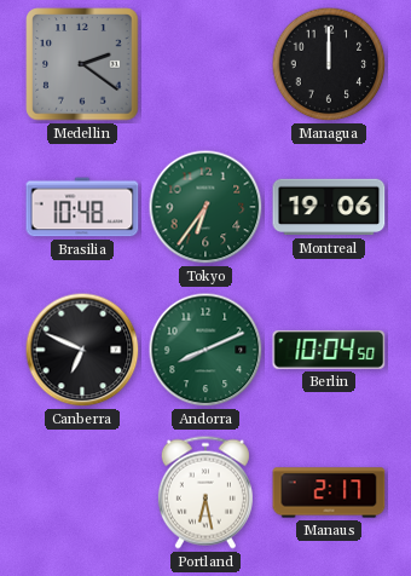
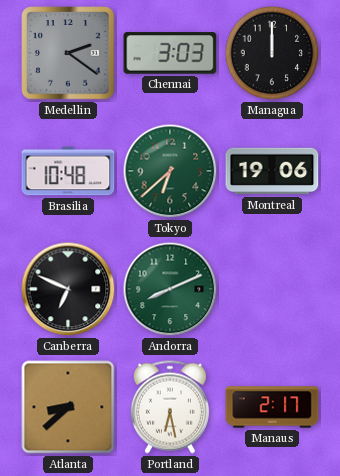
Chennai: none -> 3:03 (170, 53)
Tokyo: 6:36 -> 6:38 (170, 171)
Berlin: 10:04 -> none (329, 350)
Atlanta: none -> 8:38 (68, 407)
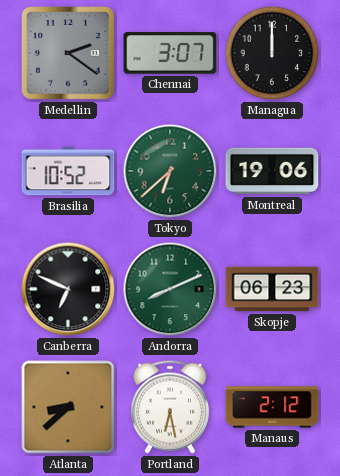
Chennai: 3:03 -> 3:07 (170, 53)
Brasilia: 10:48 -> 10:52 (68, 171)
Skopje: none -> 06:23 (272, 289)
Manaus: 2:17 -> 2:12 (272, 407)
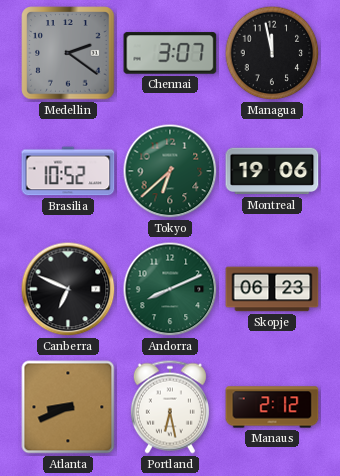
Managua: 12:00 -> 11:58 (272, 53)
Atlanta: 8:38 -> 8:41 (68, 407)
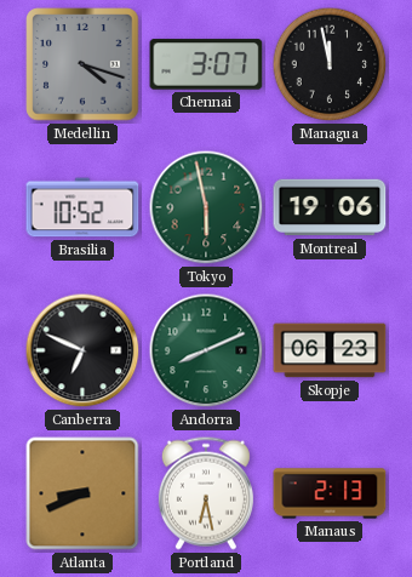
Medellin: 2:21 -> 4:18 (82, 64)
Tokyo: 6:38 -> 5:58 (206, 207)
Manaus: 2:12 -> 2:13 (330, 493)
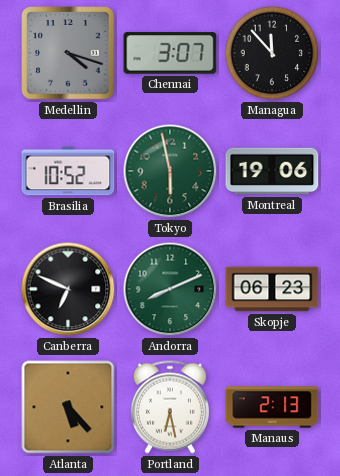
Managua: 11:58 -> 11:53 (272, 53)
Atlanta: 8:41 -> 5:23 (68, 407)
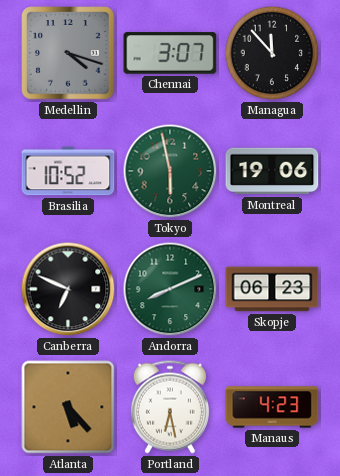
Manaus: 2:13 -> 4:23 (272, 407)
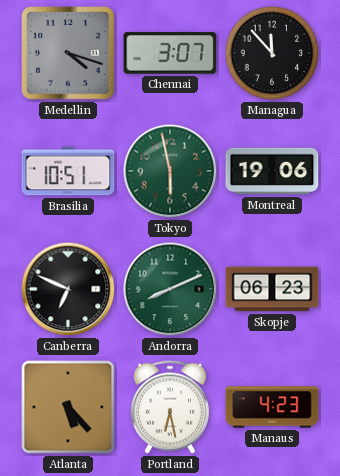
Brasilia: 10:52 -> 10:51 (68, 171)
